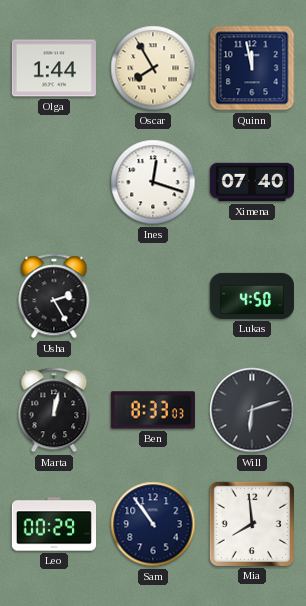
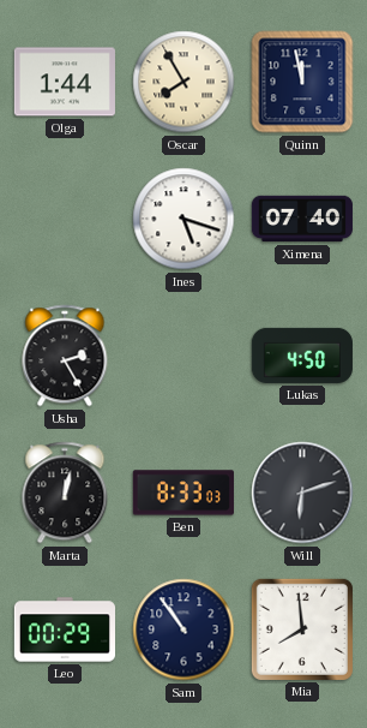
Ines: 12:18 -> 5:18 (183, 219)
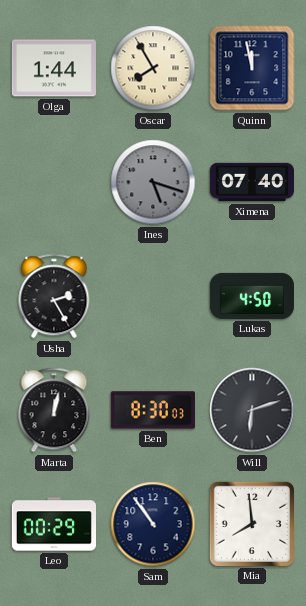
Ines dial: white -> grey (153, 182)
Ben: 8:33 -> 8:30 (153, 410)
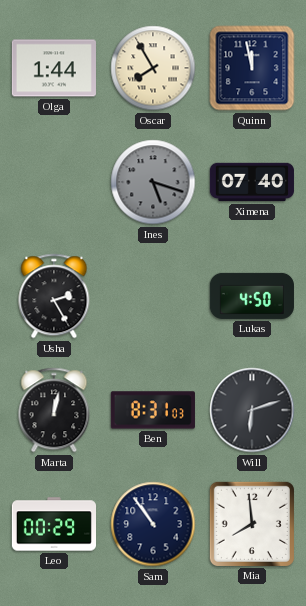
Ben: 8:30 -> 8:31 (153, 410)
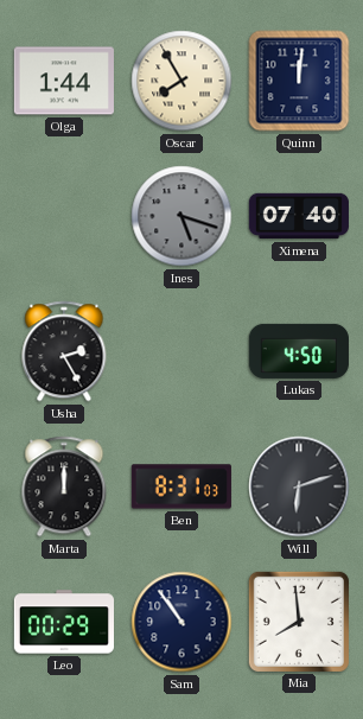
Quinn: 11:58 -> 12:01 (299, 81)
Marta: 12:02 -> 12:00 (64, 486)
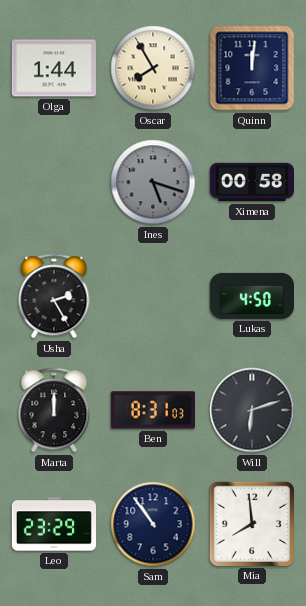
Ximena: 07:40 -> 00:58 (252, 182)
Leo: 00:29 -> 23:29 (53, 524)
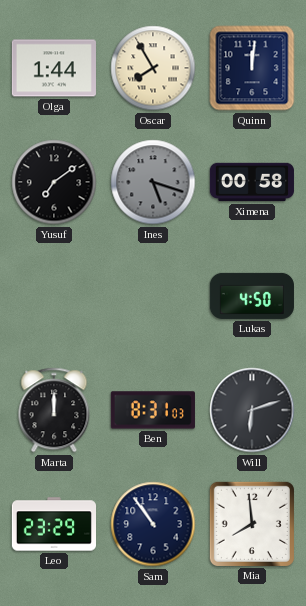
Yusuf: none -> 7:09 (54, 182)
Usha: 2:25 -> none (54, 296)
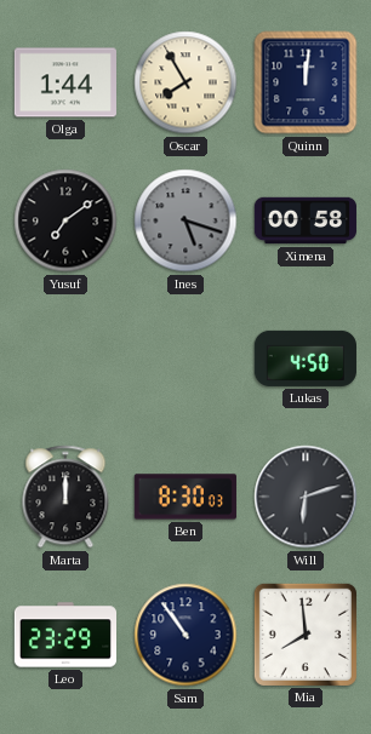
Ben: 8:31 -> 8:30 (185, 497)
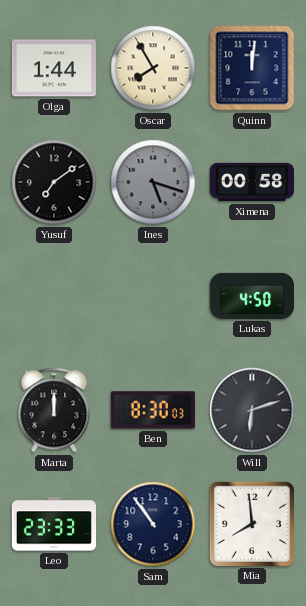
Leo: 23:29 -> 23:33 (53, 524)
